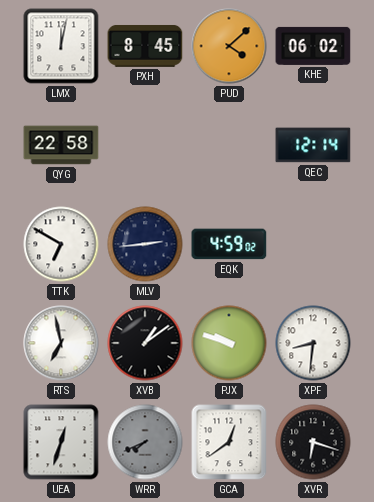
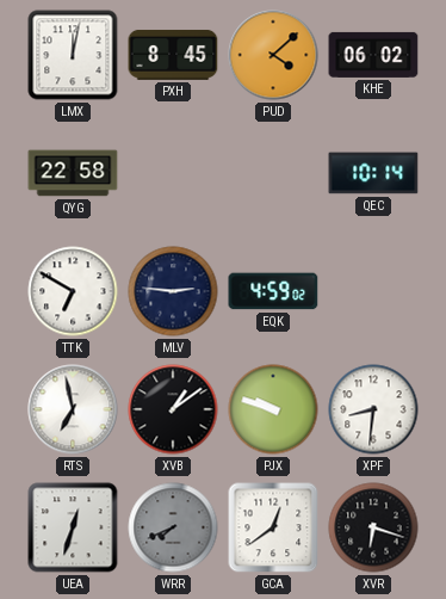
QEC: 12:14 -> 10:14 (373, 173)
MLV: 2:44 -> 2:46 (173, 291)
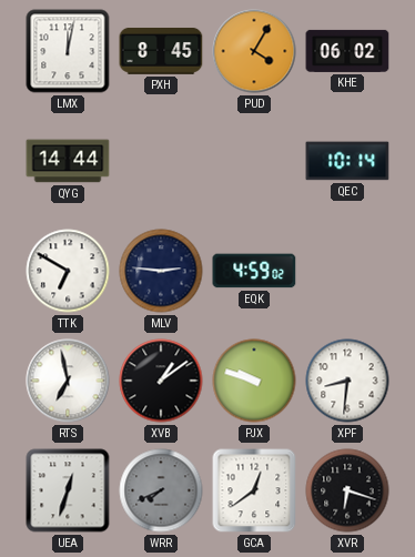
PUD: 4:08 -> 4:05 (254, 51)
QYG: 22:58 -> 14:44 (68, 161)
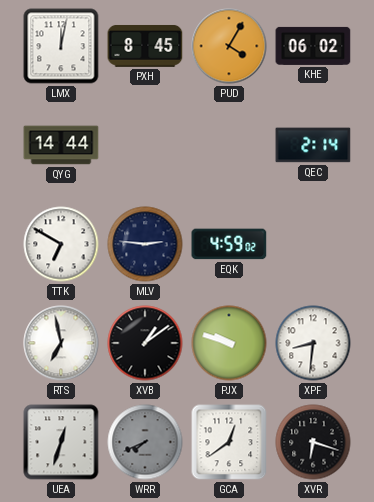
QEC: 10:14 -> 2:14 (313, 145)
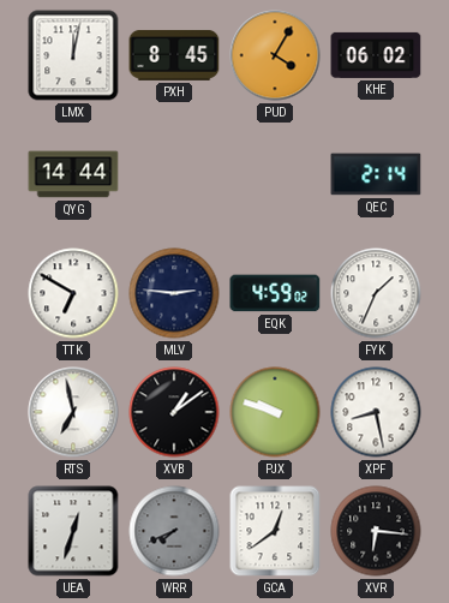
FYK: none -> 1:34 (376, 293)
XPF: 8:31 -> 8:28 (376, 412)
XVR: 6:18 -> 6:16 (376, 531)
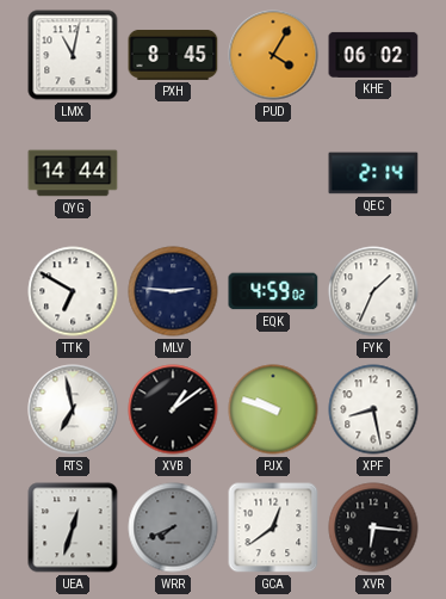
LMX: 12:02 -> 11:02 (73, 55)
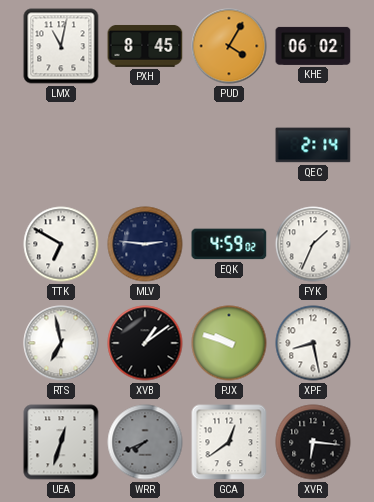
QYG: 14:44 -> none (73, 173)
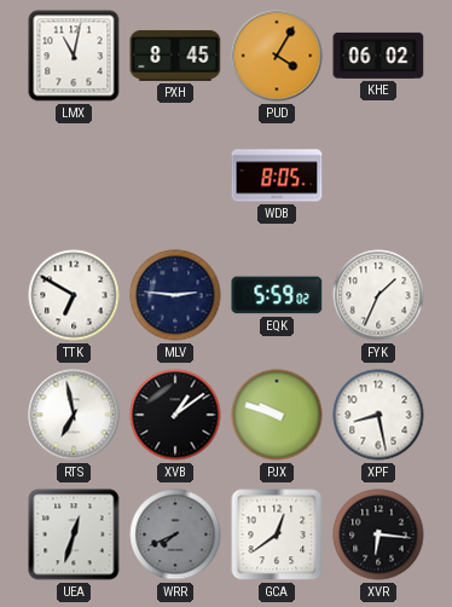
WDB: none -> 8:05 (277, 175)
QEC: 2:14 -> none (313, 145)
EQK: 4:59 -> 5:59 (277, 295)
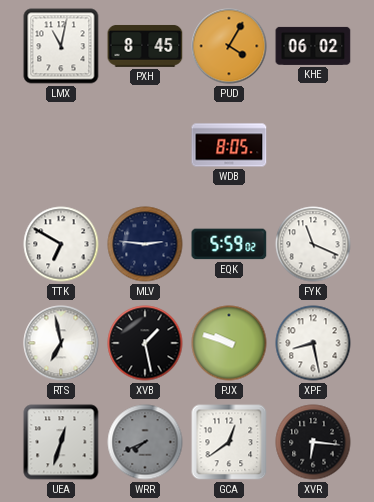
FYK: 1:34 -> 11:19 (313, 244)
XVB: 1:09 -> 1:28 (145, 343)
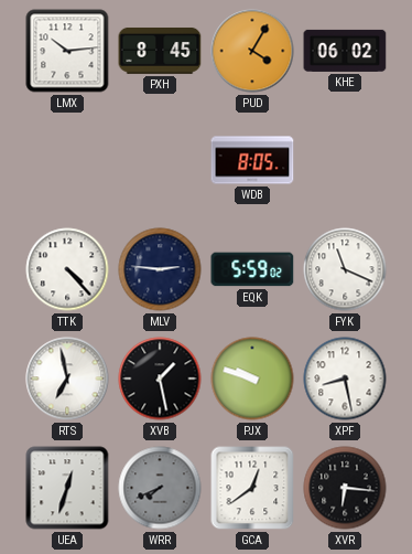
LMX: 11:02 -> 10:14 (67, 51)
TTK: 6:50 -> 4:23 (67, 269)
